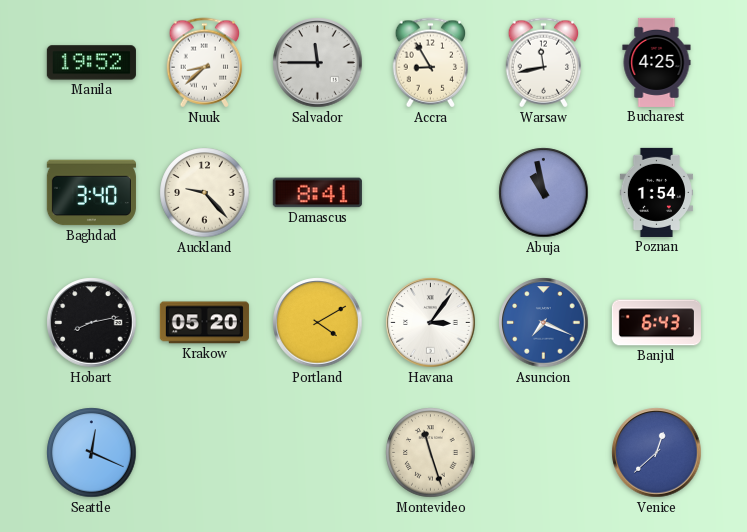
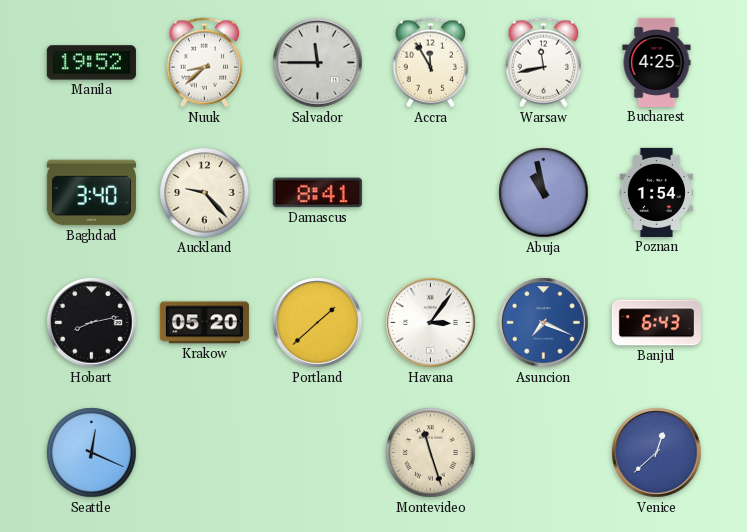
Accra: 8:55 -> 11:55 (431, 63)
Portland: 4:10 -> 1:38 (318, 323)
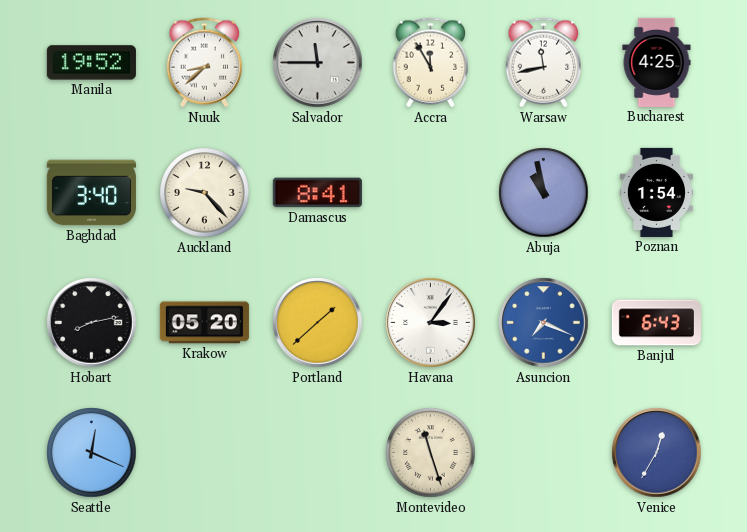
Venice: 12:38 -> 12:35 (657, 453)
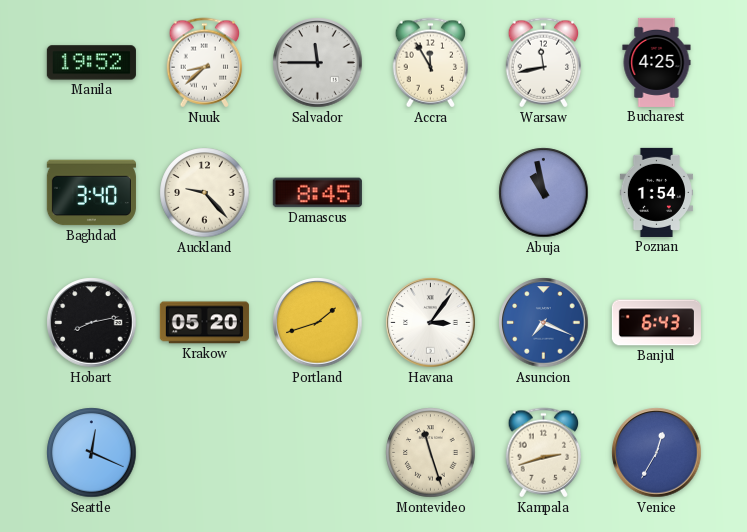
Damascus: 8:41 -> 8:45 (317, 193)
Portland: 1:38 -> 1:42 (318, 323)
Kampala: none -> 2:42 (544, 453)
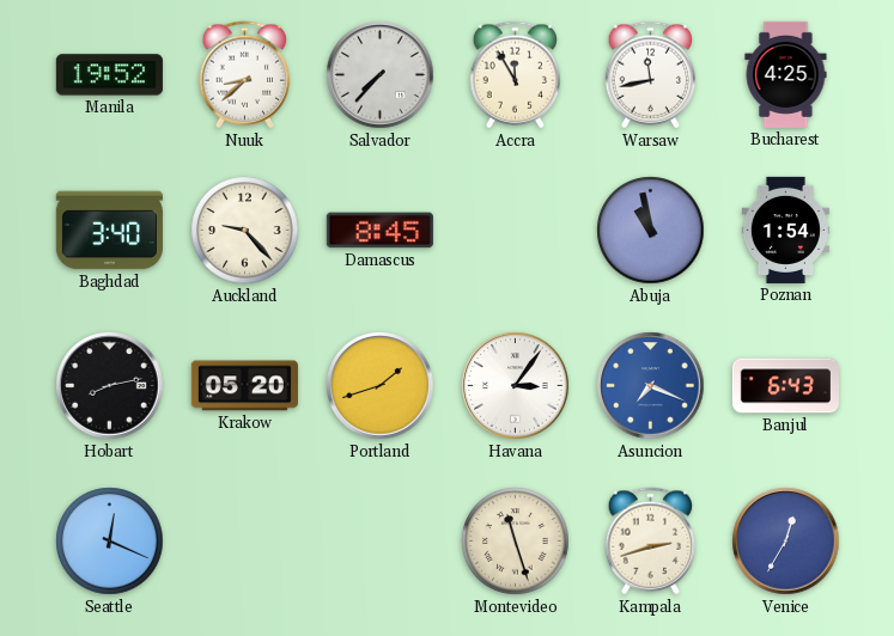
Salvador: 11:45 -> 7:37 (381, 75)
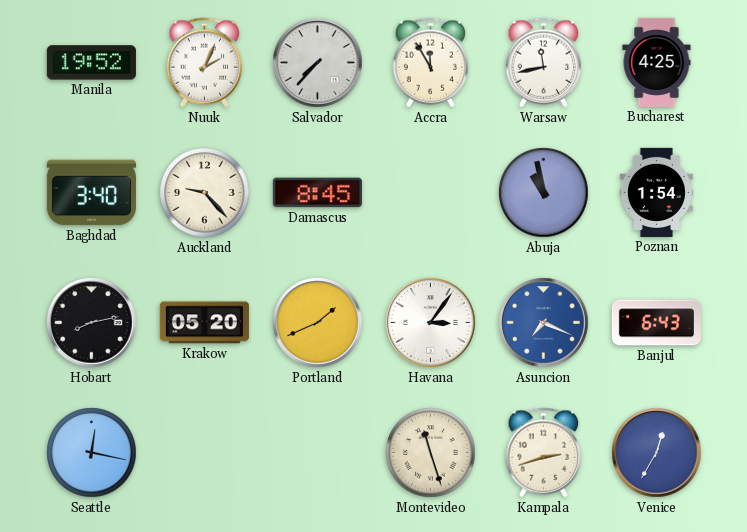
Nuuk: 8:38 -> 2:04 (205, 63)
Portland: 1:42 -> 1:41 (318, 323)
Seattle: 12:19 -> 12:17 (92, 453)
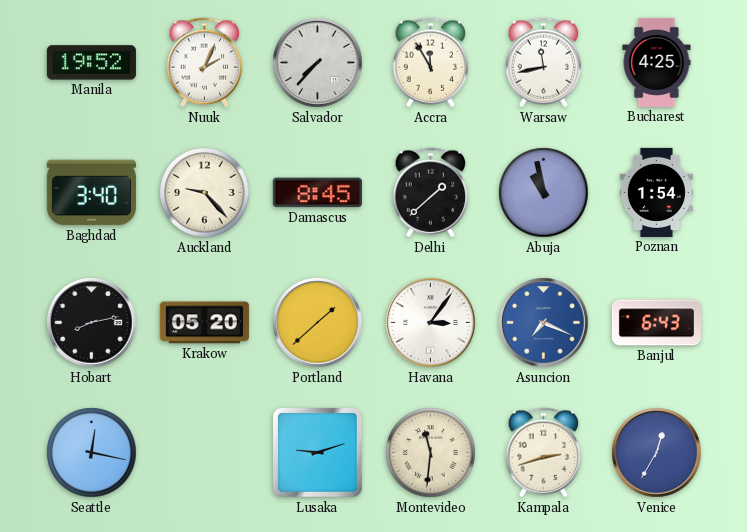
Delhi: none -> 1:38 (431, 193)
Portland: 1:41 -> 1:38 (318, 323)
Lusaka: none -> 9:12 (318, 453)
Montevideo: 11:27 -> 11:31 (431, 453)
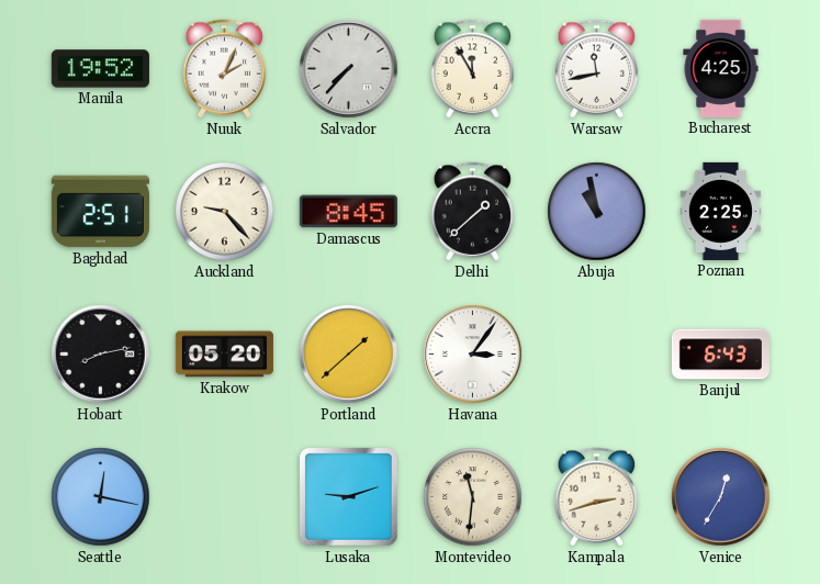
Baghdad: 3:40 -> 2:51 (100, 212)
Poznan: 1:54 -> 2:25 (720, 211)
Asuncion: 7:19 -> none (544, 323)
